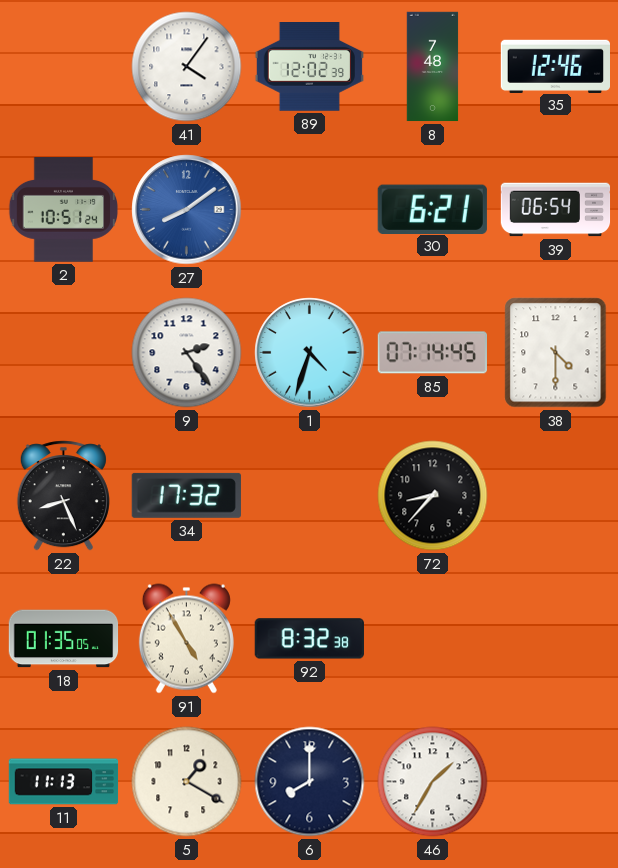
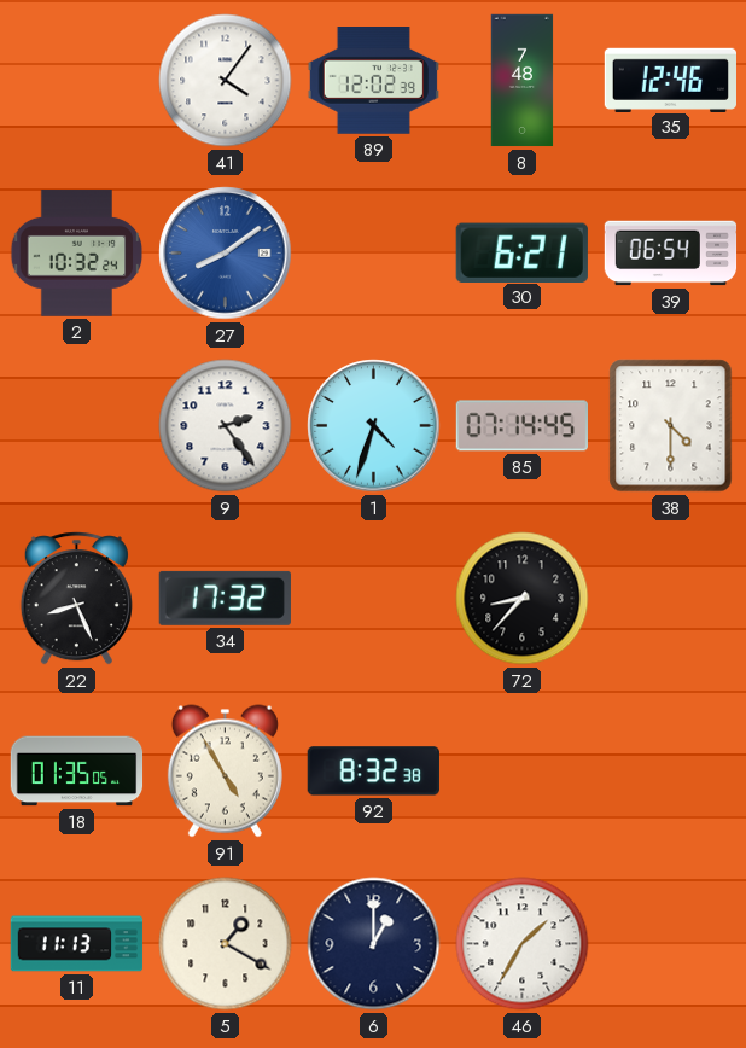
2: 10:51 -> 10:32 (77, 254)
6: 8:00 -> 1:00 (374, 944)
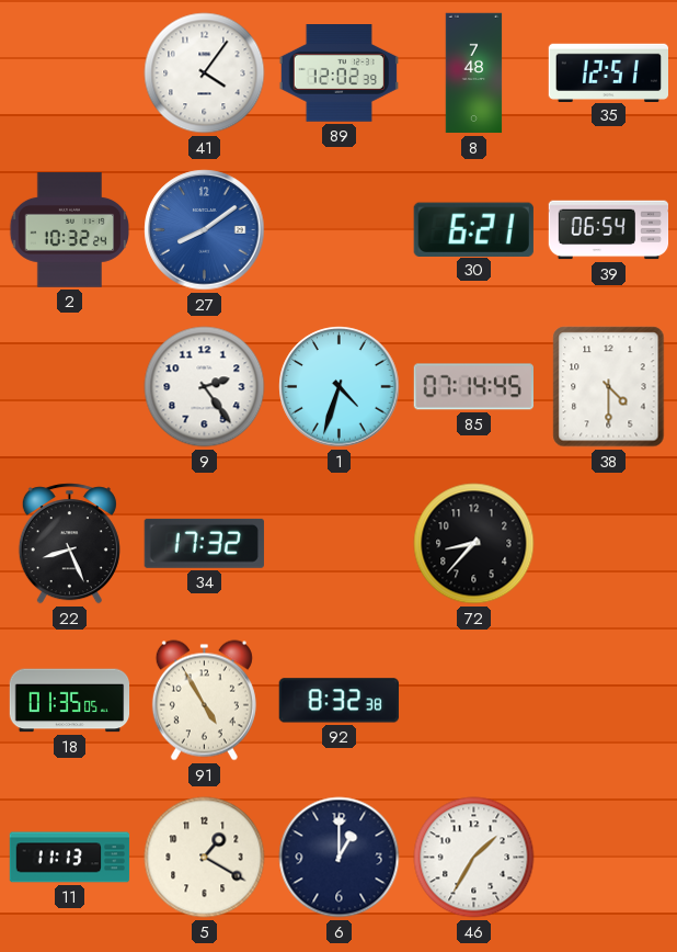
35: 12:46 -> 12:51 (609, 72)
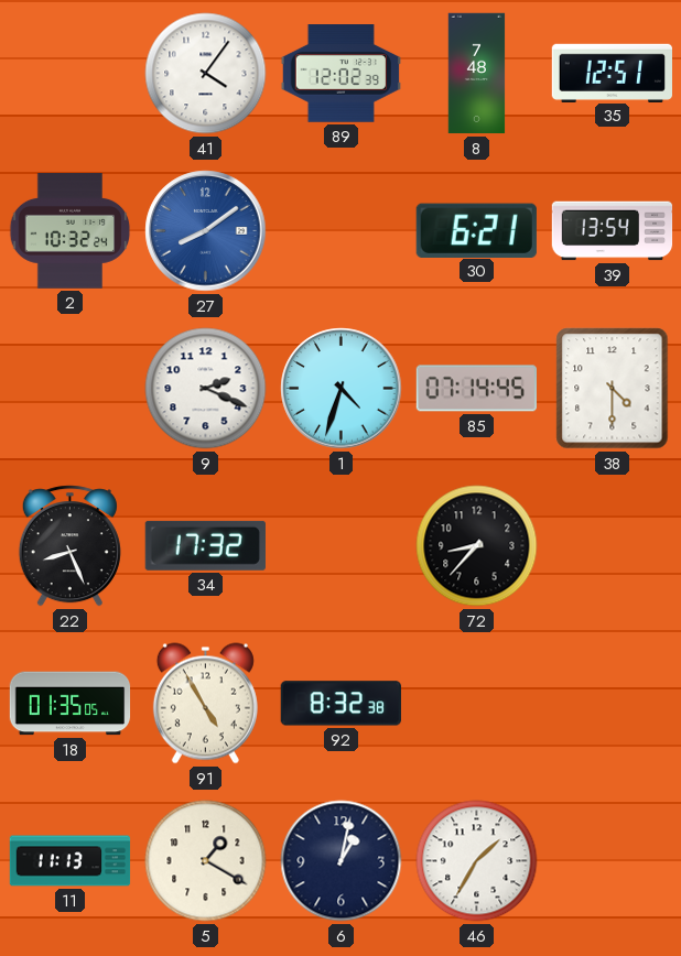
39: 06:54 -> 13:54 (613, 231)
9: 2:24 -> 2:19 (206, 389)
6: 1:00 -> 1:02 (342, 861)
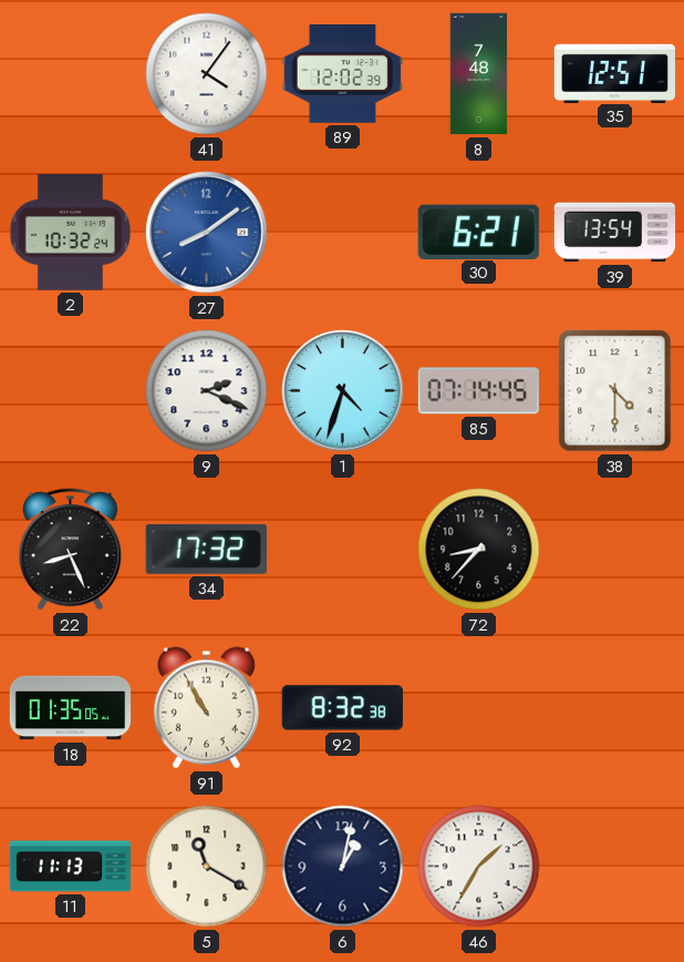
91: 4:55 -> 10:55 (206, 708)
5: 1:20 -> 11:20 (207, 867)
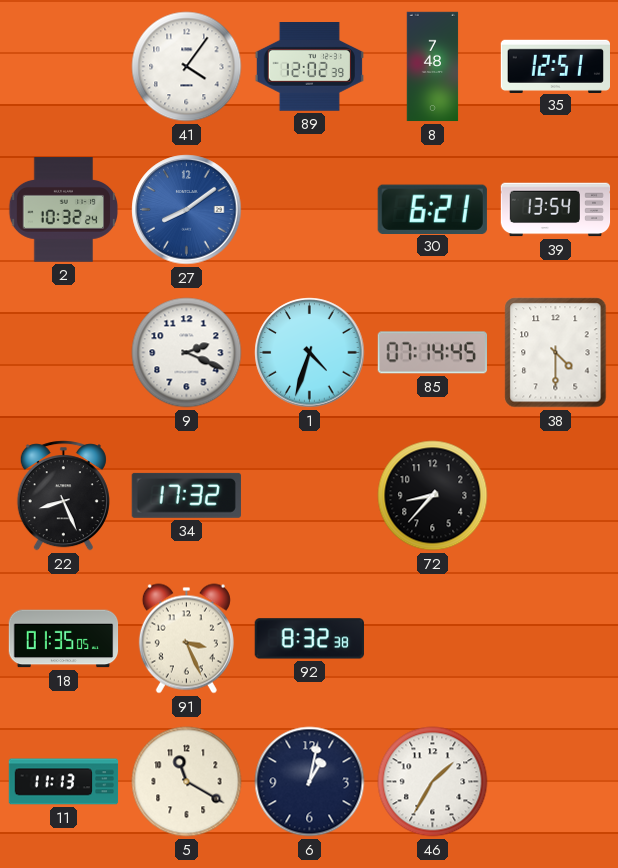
91: 10:55 -> 3:26 (186, 639)
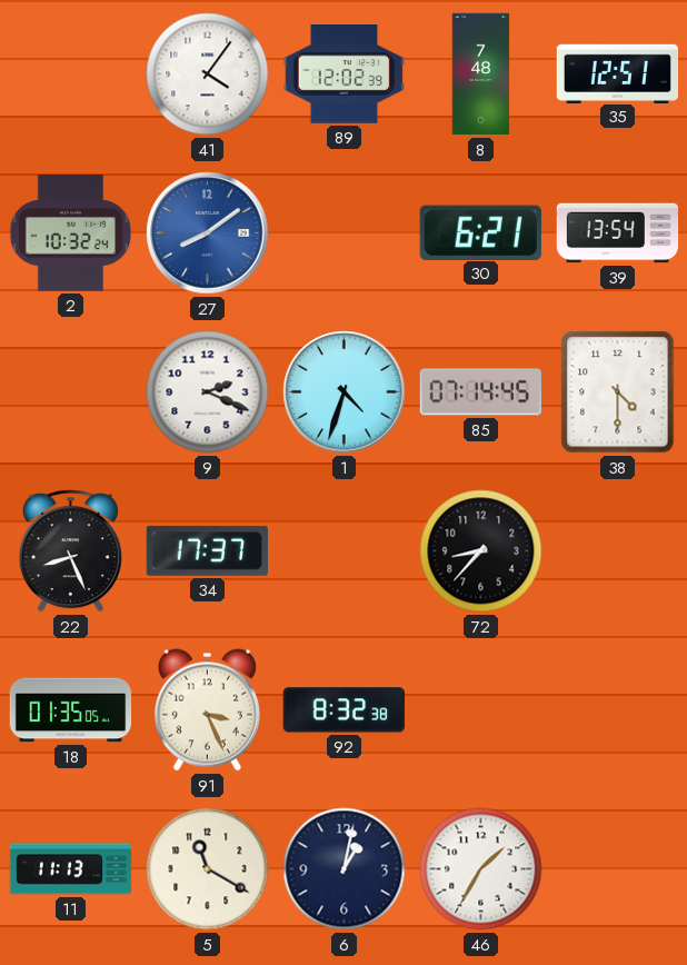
34: 17:32 -> 17:37 (207, 550)
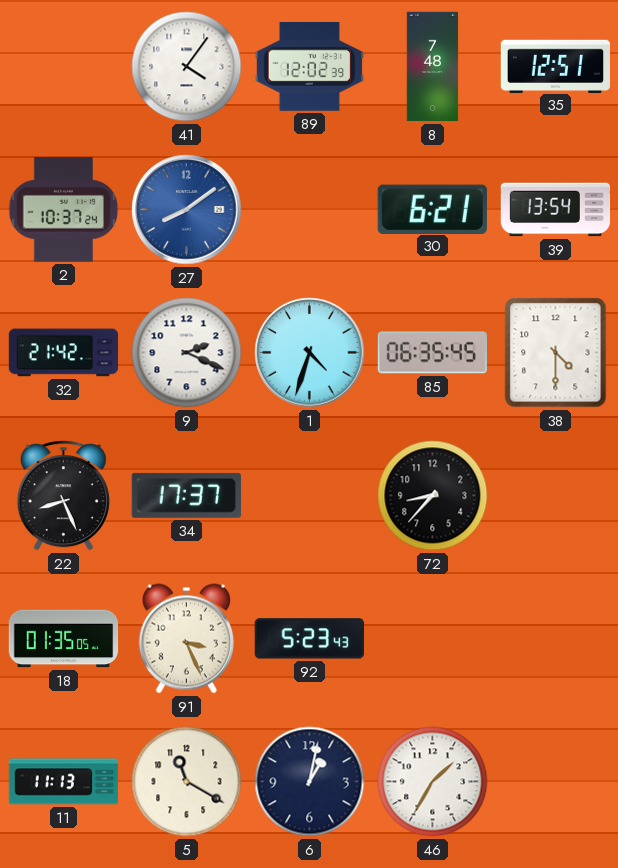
2: 10:32 -> 10:37 (64, 210)
32: none -> 21:42 (64, 353)
85: 07:14 -> 06:35 (432, 353)
92: 8:32 -> 5:23 (309, 639)
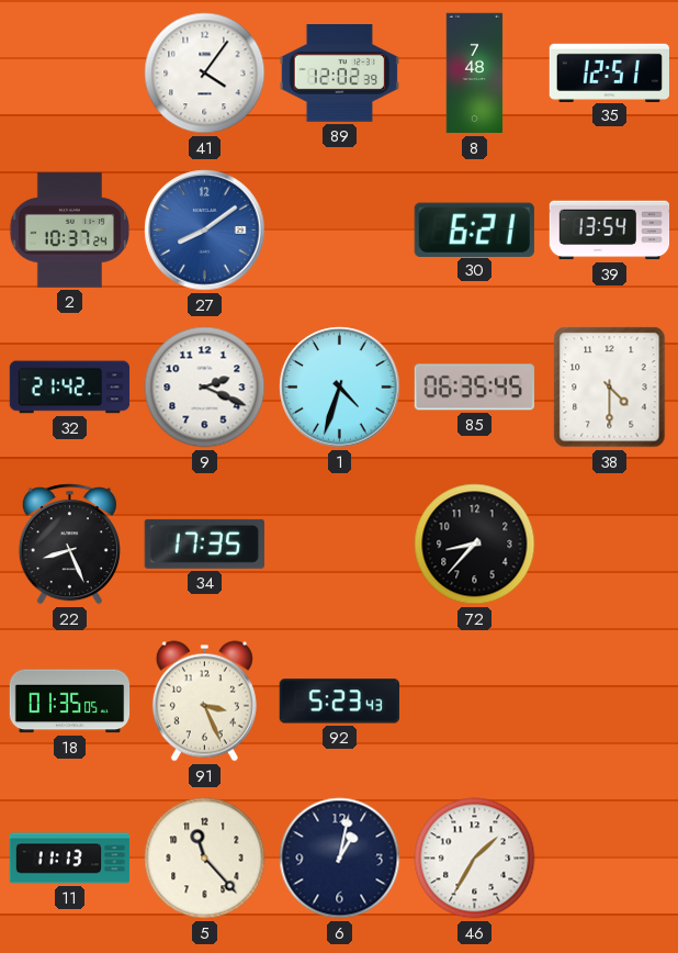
34: 17:37 -> 17:35 (204, 543)
5: 11:20 -> 11:23 (205, 859)
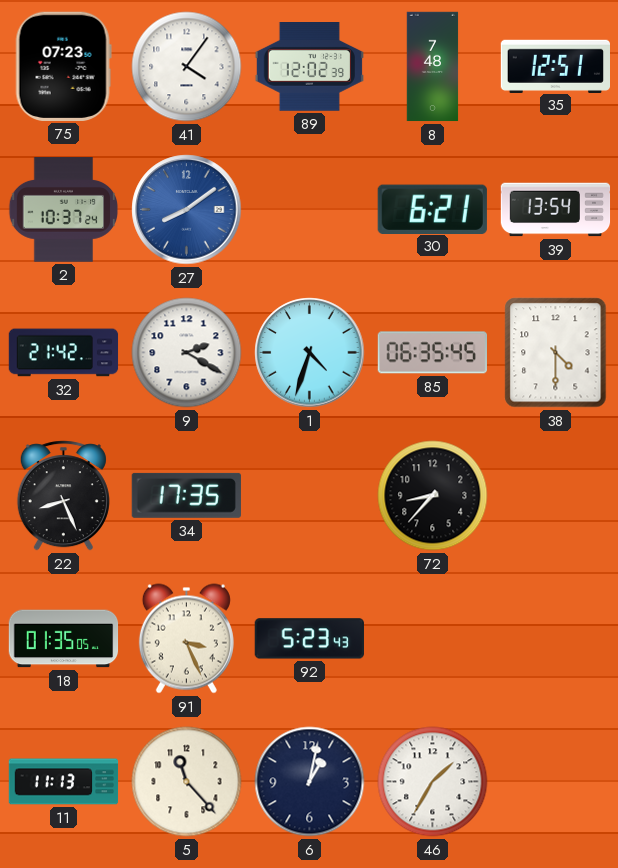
75: none -> 07:23 (63, 66)
9: 2:19 -> 2:20 (187, 353)
